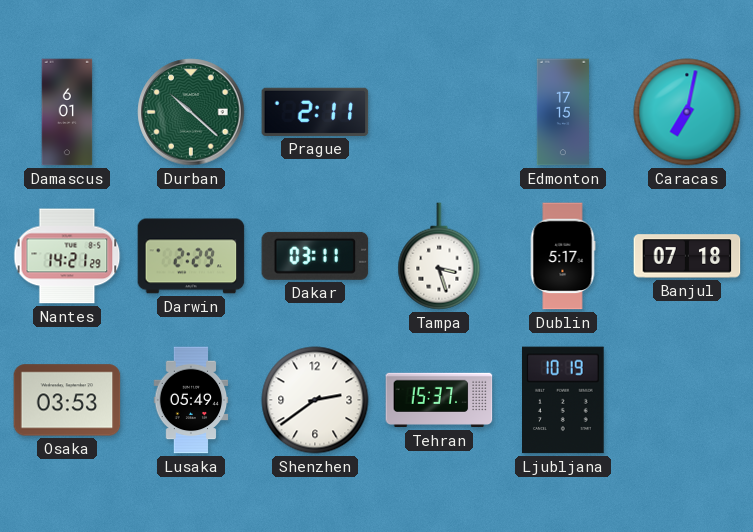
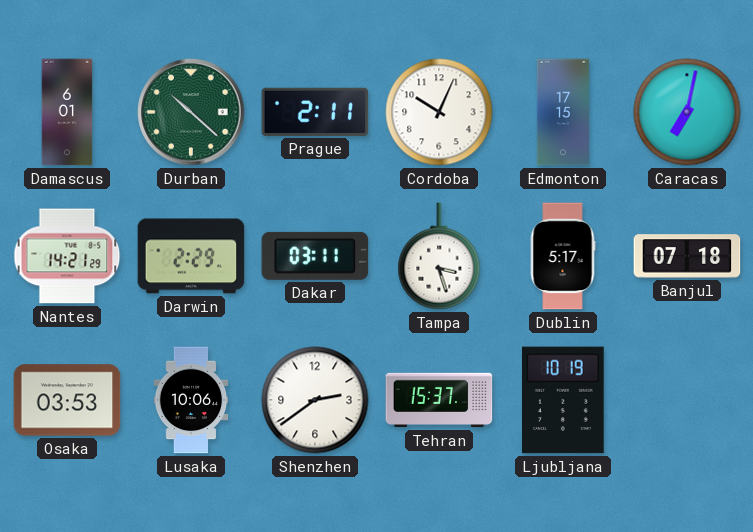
Cordoba: none -> 10:04 (439, 112)
Lusaka: 05:49 -> 10:06 (191, 400)
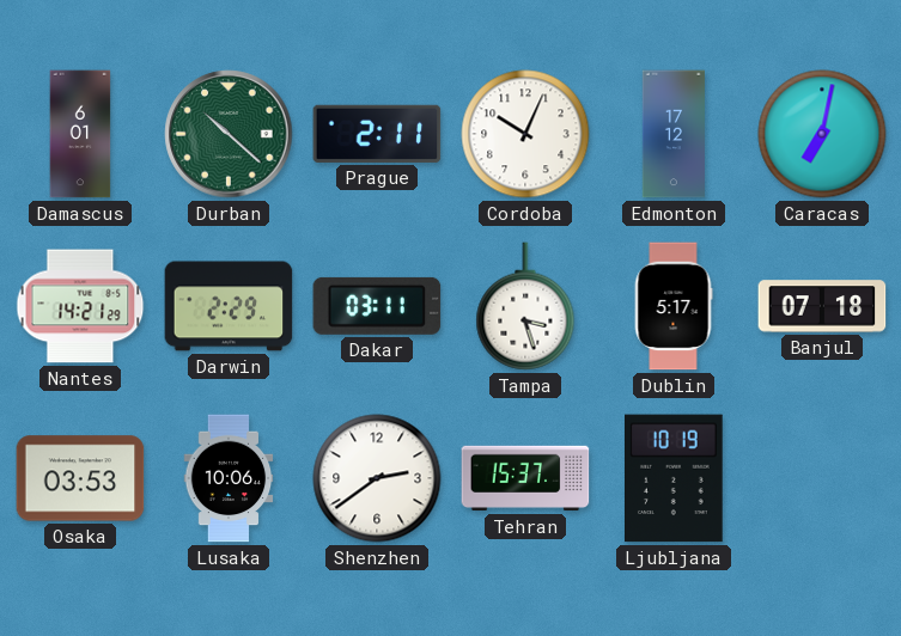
Edmonton: 17:15 -> 17:12 (674, 134)
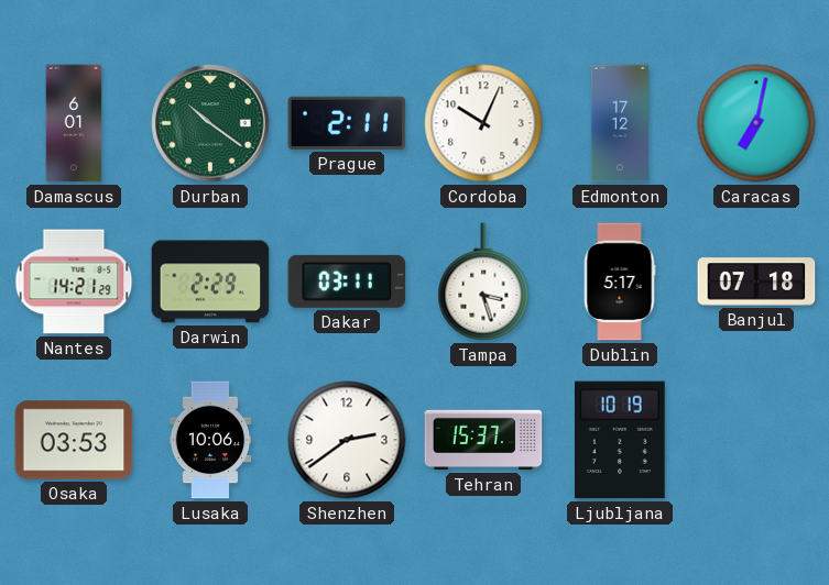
Durban: 10:22 -> 10:21 (210, 123)
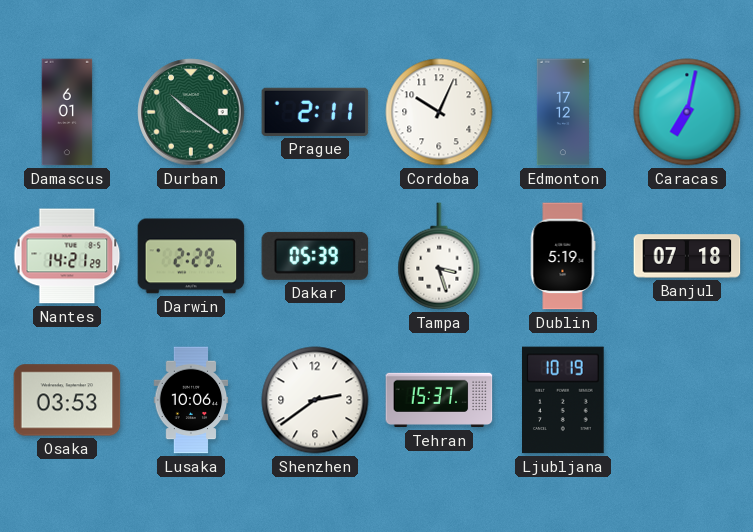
Dakar: 03:11 -> 05:39 (315, 256)
Dublin: 5:17 -> 5:19 (563, 256)
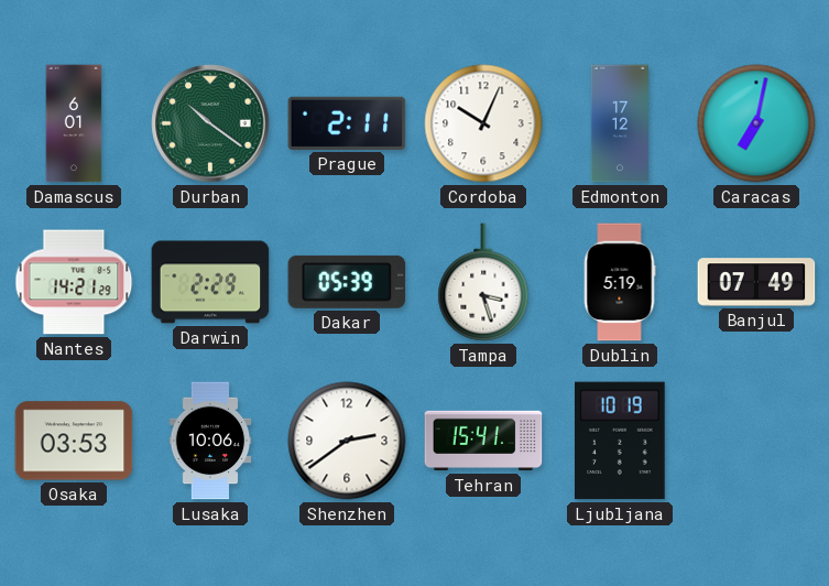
Banjul: 07:18 -> 07:49 (756, 282)
Tehran: 15:37 -> 15:41 (483, 441)
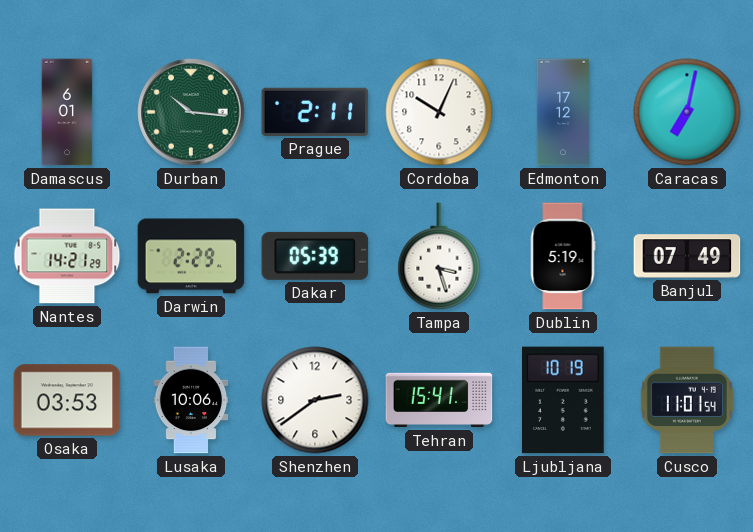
Durban: 10:21 -> 10:16 (191, 112)
Cusco: none -> 11:01 (687, 400)
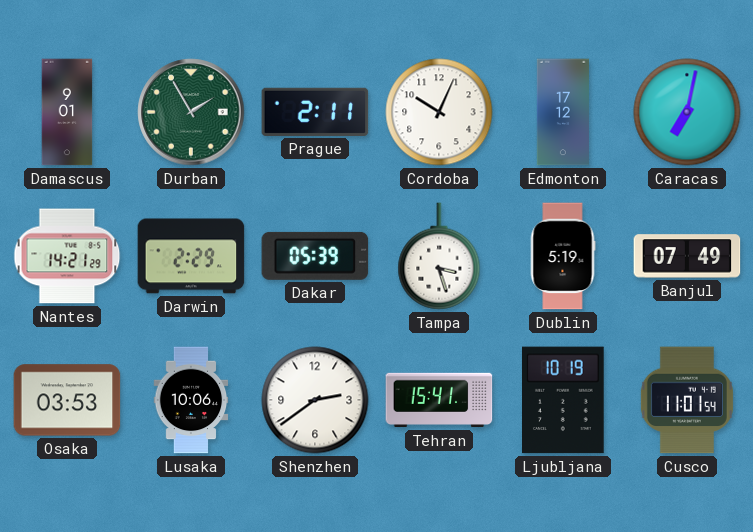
Damascus: 6:01 -> 9:01 (67, 112)
Durban: 10:16 -> 1:55 (191, 112)
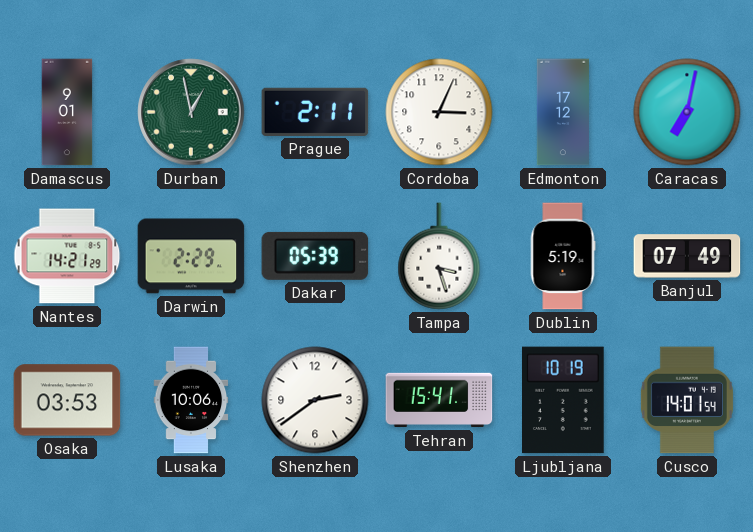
Durban: 1:55 -> 12:58 (191, 112)
Cordoba: 10:04 -> 3:04 (439, 112)
Cusco: 11:01 -> 14:01 (687, 400)
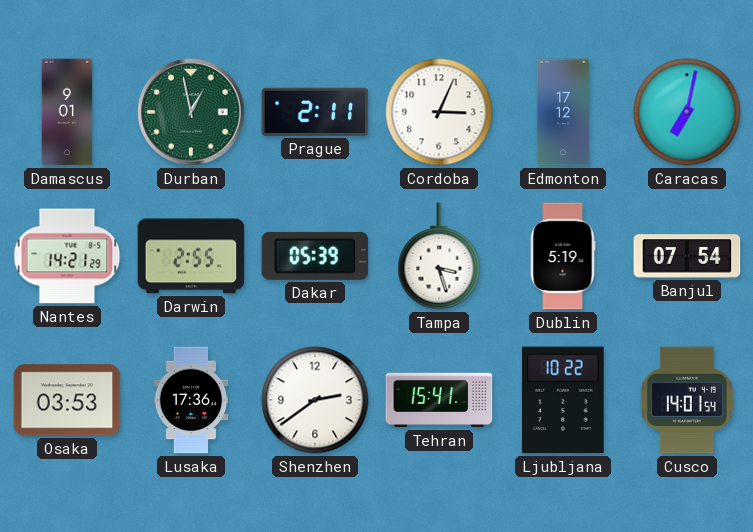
Darwin: 2:29 -> 2:55 (191, 256)
Banjul: 07:49 -> 07:54 (687, 256)
Lusaka: 10:06 -> 17:36 (191, 400)
Ljubljana: 10:19 -> 10:22 (564, 400)
